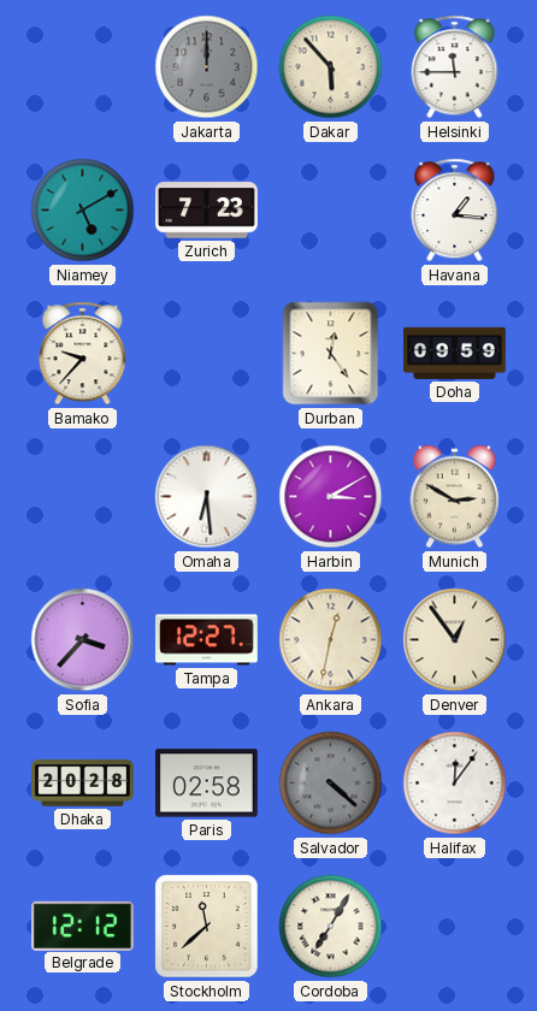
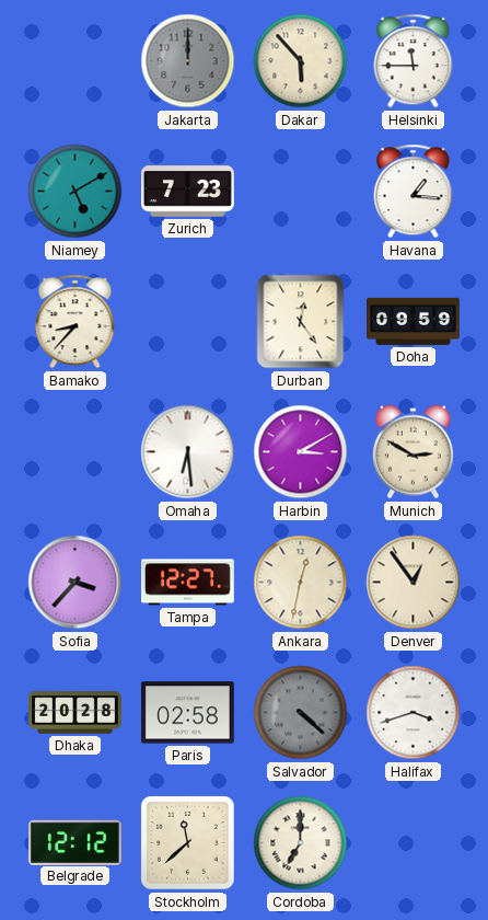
Bamako: 9:37 -> 8:37 (75, 322)
Halifax: 12:06 -> 3:42 (414, 713)
Cordoba: 7:05 -> 7:00 (301, 843)
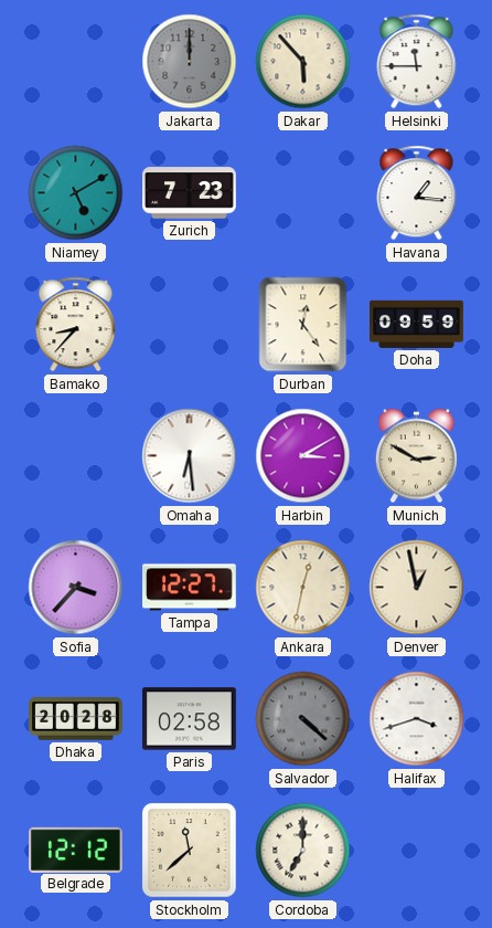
Denver: 12:54 -> 12:58 (417, 588)
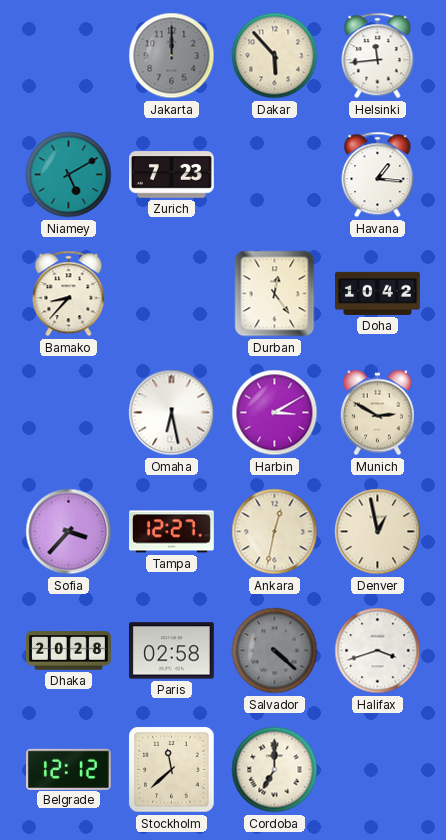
Helsinki: 11:45 -> 11:44 (378, 56)
Doha: 09:59 -> 10:42 (378, 293)
Omaha: 6:29 -> 6:28 (172, 413)
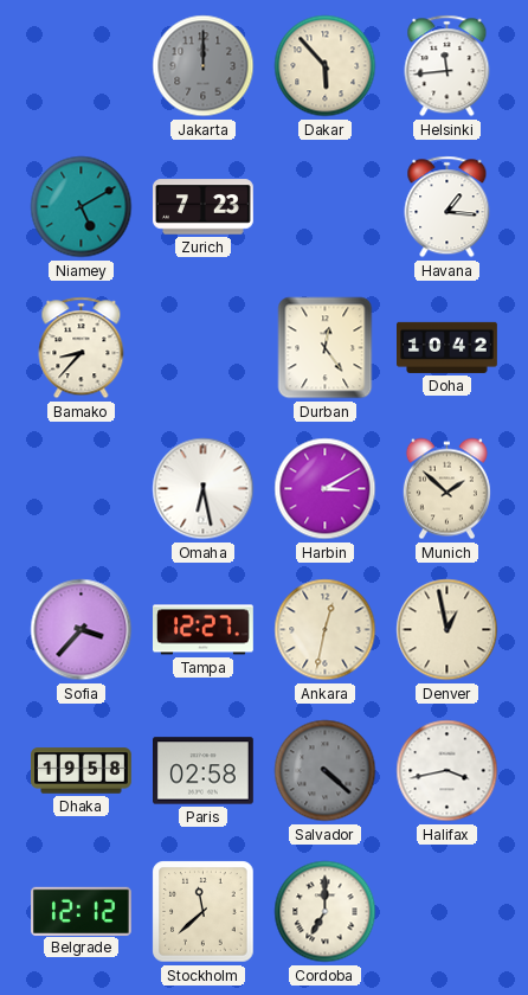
Munich: 2:50 -> 1:52 (446, 489)
Dhaka: 20:28 -> 19:58 (82, 771)
Halifax: 3:42 -> 3:43 (447, 771)
